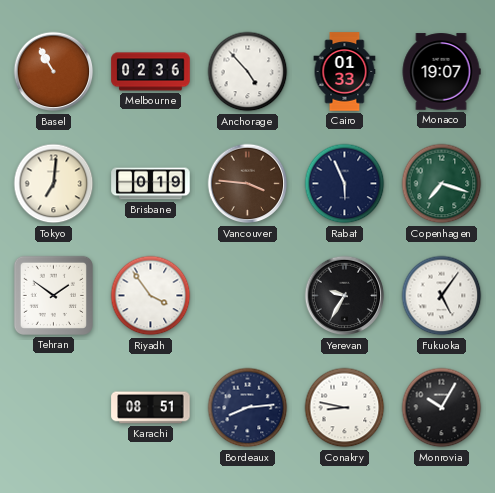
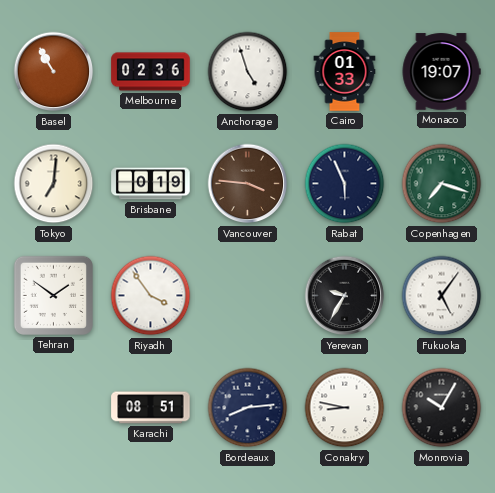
Anchorage: 4:53 -> 4:57 (248, 72)
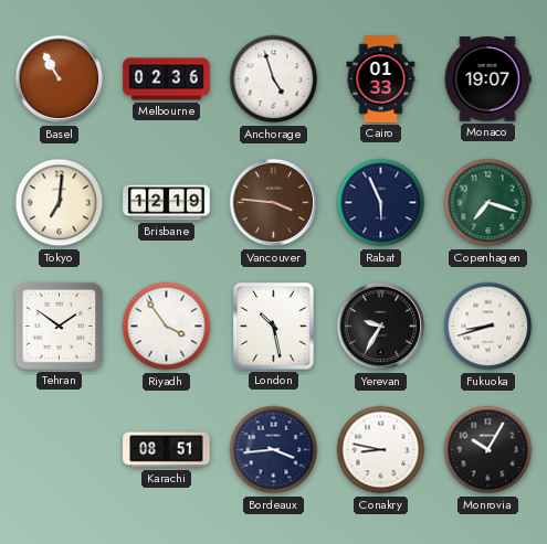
Brisbane: 0:19 -> 12:19 (167, 203)
London: none -> 10:28 (274, 327)
Fukuoka: 5:06 -> 8:42 (488, 327)
Bordeaux: 8:14 -> 3:44 (274, 450)
